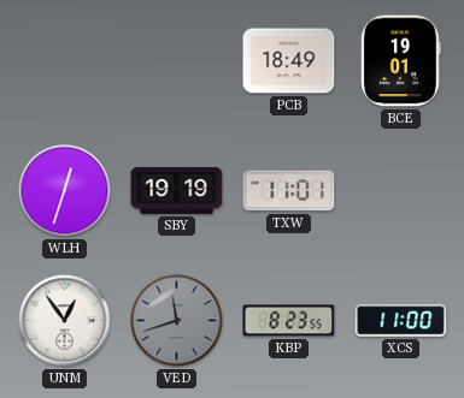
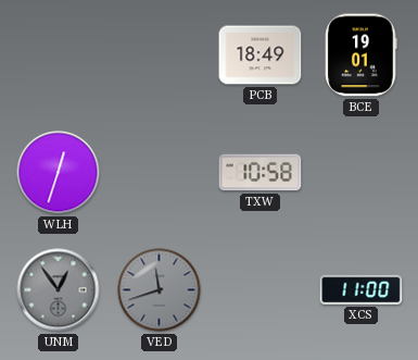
SBY: 19:19 -> none (177, 190)
TXW: 11:01 -> 10:58 (261, 173)
UNM dial: white -> grey (59, 290)
KBP: 8:23 -> none (289, 321)
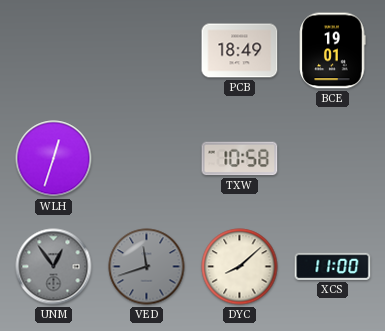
DYC: none -> 8:08 (240, 267)
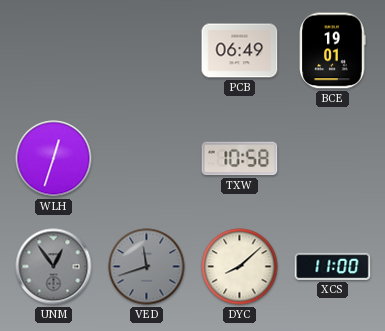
PCB: 18:49 -> 06:49 (240, 51)
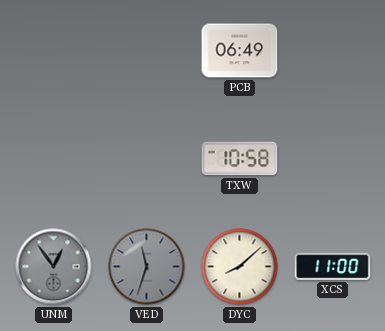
BCE: 19:01 -> none (332, 51)
WLH: 12:33 -> none (54, 159)
VED: 11:42 -> 11:33 (147, 267)
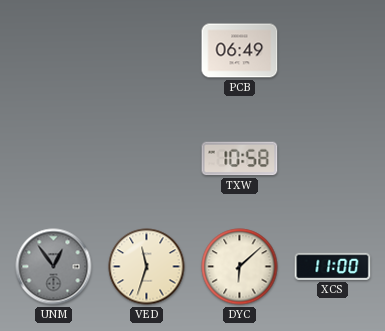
VED dial: grey -> cream (147, 267)
DYC: 8:08 -> 6:08 (240, 267)
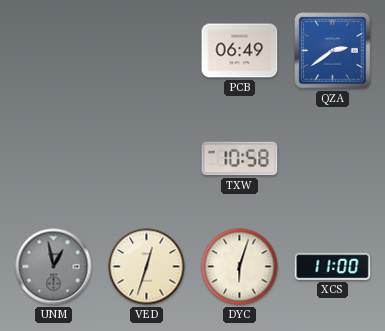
QZA: none -> 2:39 (333, 51)
UNM: 12:54 -> 12:58 (54, 267)
VED: 11:33 -> 12:33 (147, 267)
DYC: 6:08 -> 6:03 (240, 267)
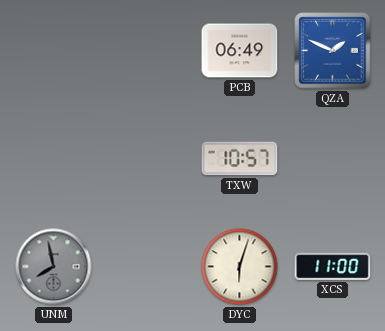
QZA: 2:39 -> 1:49 (333, 51)
TXW: 10:58 -> 10:57 (240, 159)
UNM: 12:58 -> 7:58 (54, 267)
VED: 12:33 -> none (147, 267)
